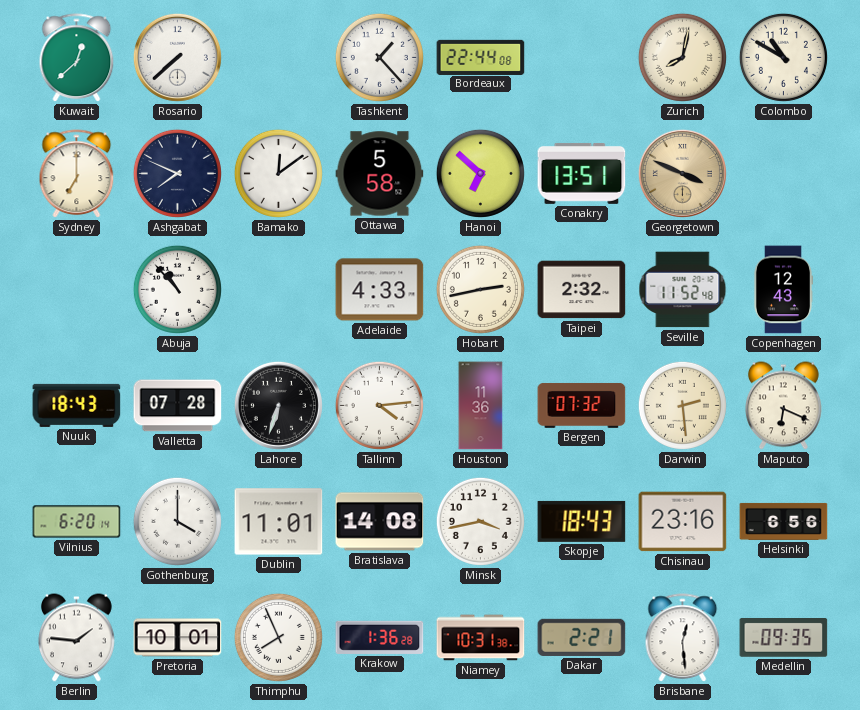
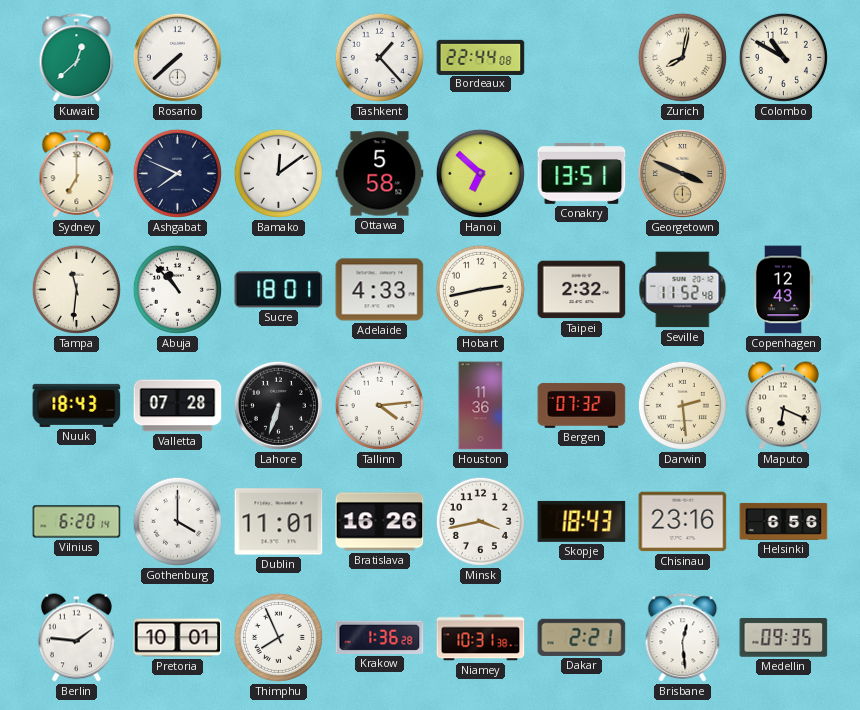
Tampa: none -> 11:31 (76, 289)
Sucre: none -> 18:01 (279, 290)
Bratislava: 14:08 -> 16:26 (380, 522)
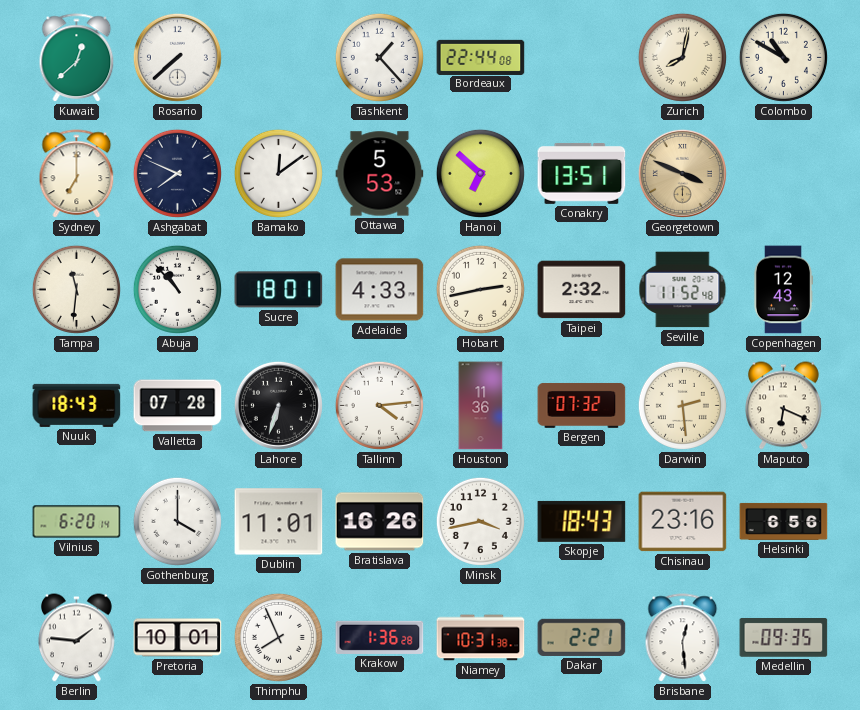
Ottawa: 5:58 -> 5:53 (380, 174)
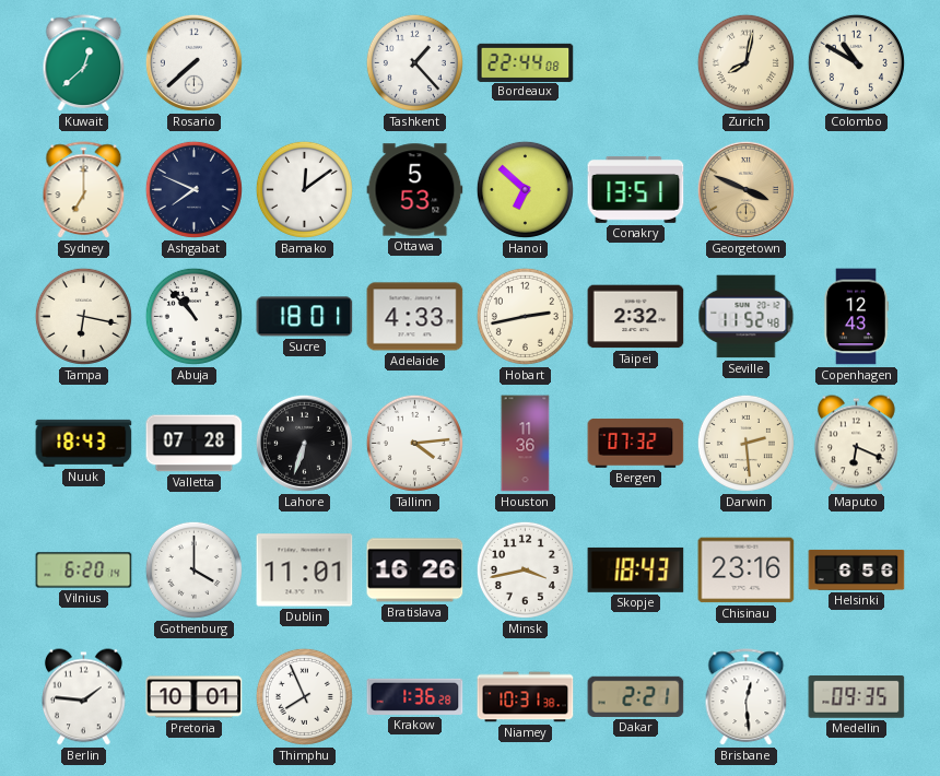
Tampa: 11:31 -> 6:17 (83, 316)
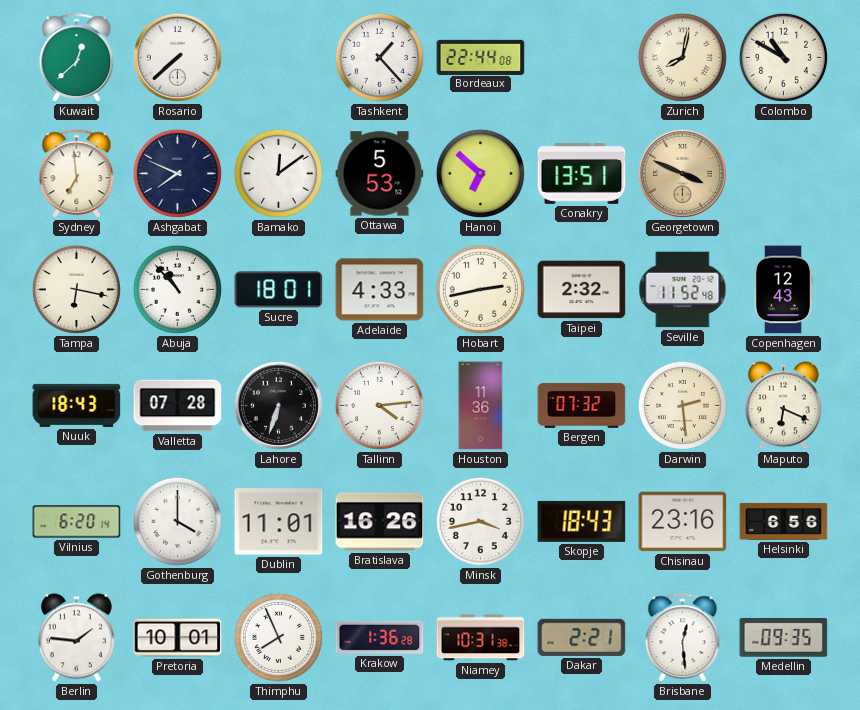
Sydney: 7:00 -> 6:59 (77, 174)
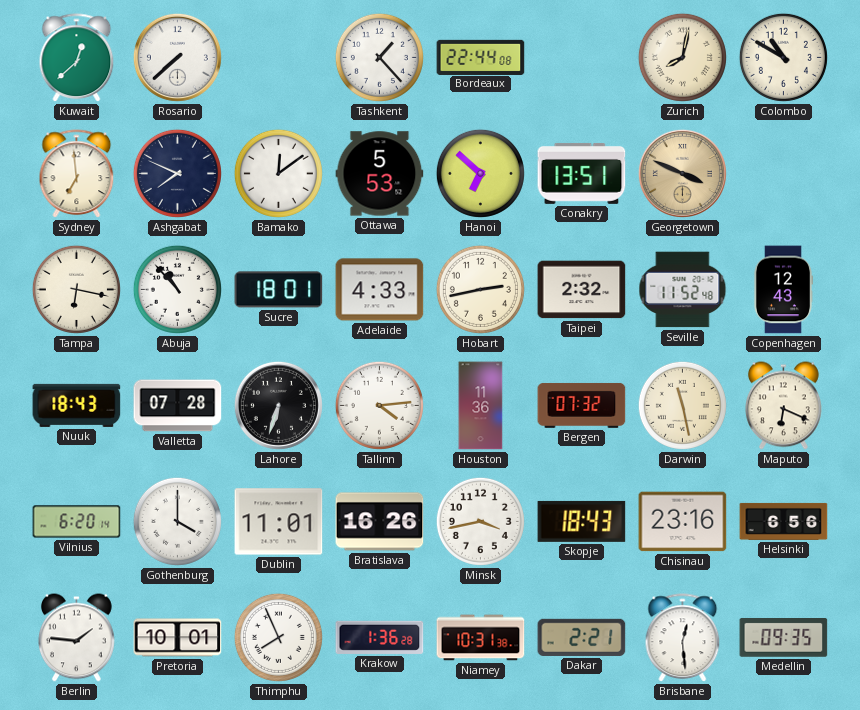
Darwin: 2:29 -> 11:28 (682, 405)
